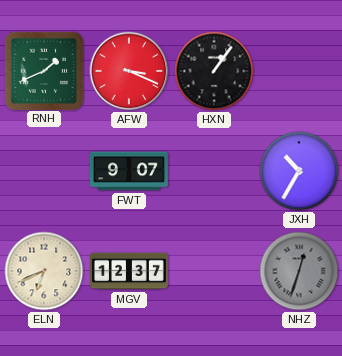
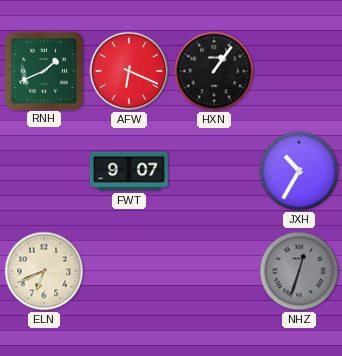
AFW: 3:19 -> 6:19 (129, 71)
MGV: 12:37 -> none (130, 271)
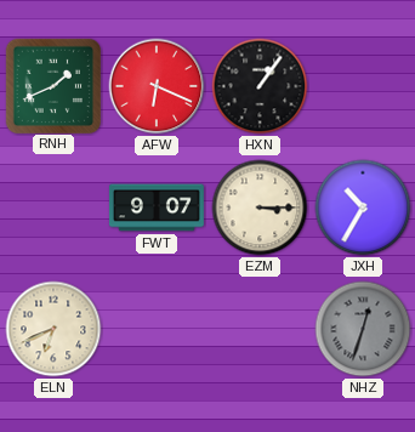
EZM: none -> 3:15 (260, 208)
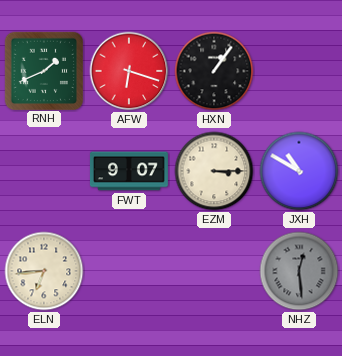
AFW: 6:19 -> 6:18 (129, 71)
JXH: 10:35 -> 10:50 (299, 171)
ELN: 6:41 -> 6:44 (44, 271)
NHZ: 12:33 -> 12:29 (299, 271)
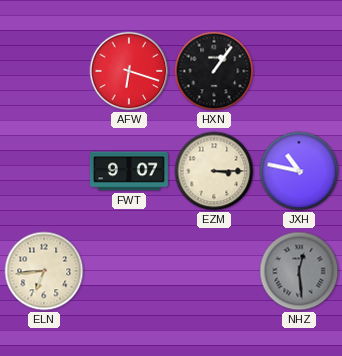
RNH: 1:41 -> none (43, 70)
JXH: 10:50 -> 10:47 (299, 171)
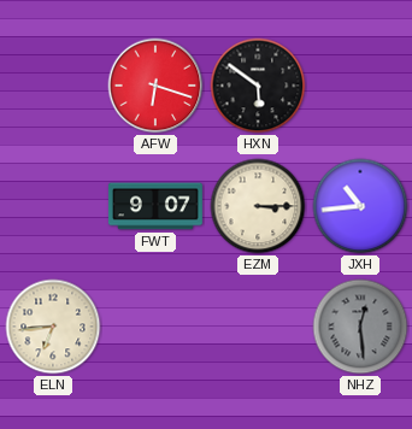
HXN: 1:06 -> 5:51 (258, 86)
JXH: 10:47 -> 10:44 (360, 206)
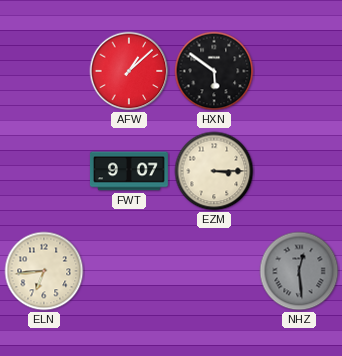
AFW: 6:18 -> 1:08 (129, 71)
JXH: 10:44 -> none (360, 206)
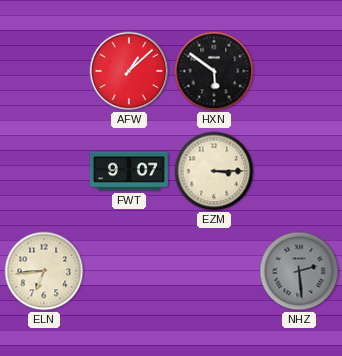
NHZ: 12:29 -> 2:29 (299, 271)
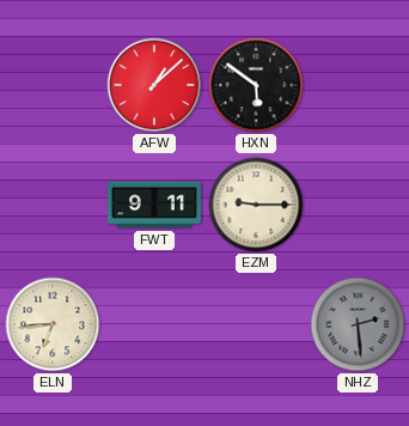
FWT: 9:07 -> 9:11 (154, 205)
EZM: 3:15 -> 9:15 (256, 205)
